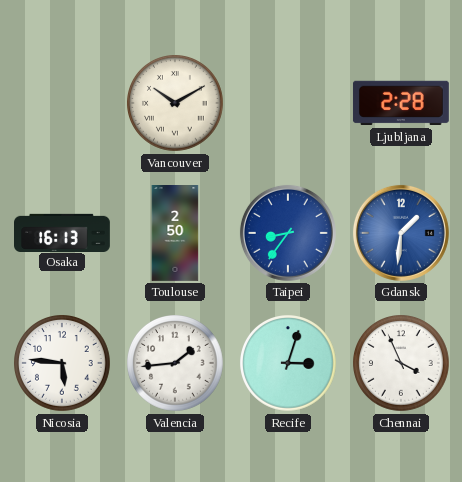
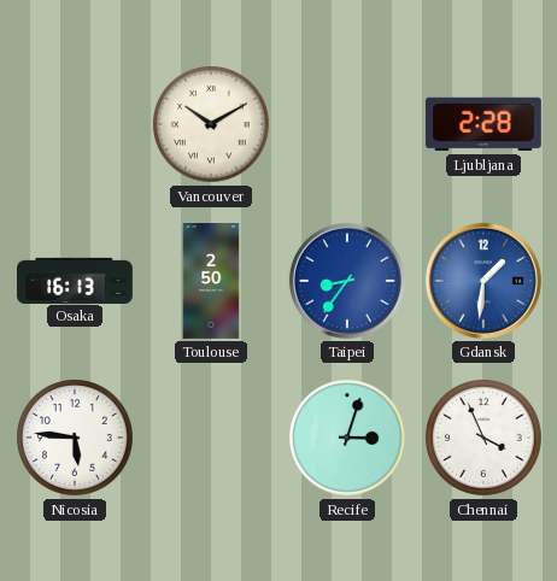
Valencia: 1:44 -> none (176, 364)
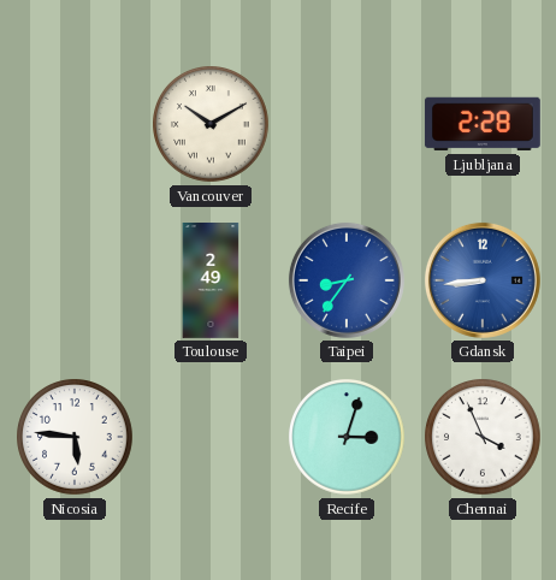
Osaka: 16:13 -> none (76, 280)
Toulouse: 2:50 -> 2:49 (211, 282)
Gdansk: 1:31 -> 8:44 (483, 280)
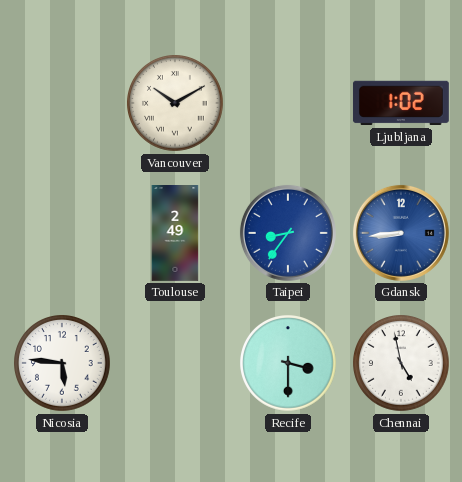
Ljubljana: 2:28 -> 1:02 (401, 103)
Recife: 3:03 -> 3:30 (289, 364)
Chennai: 3:56 -> 4:58 (402, 364)
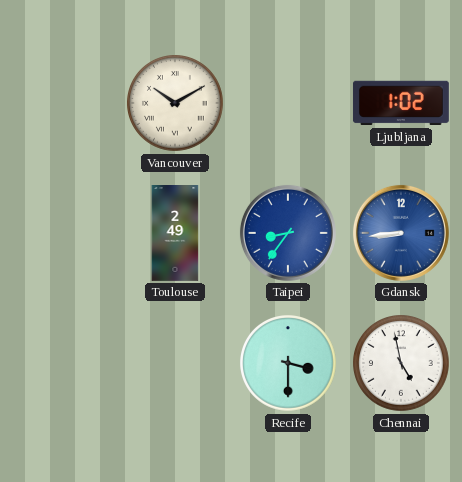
Nicosia: 5:46 -> none (63, 364)
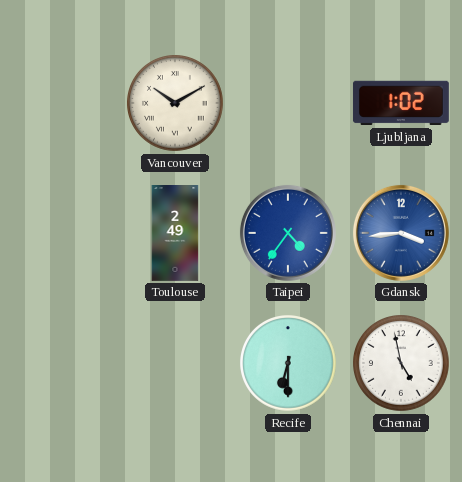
Taipei: 8:36 -> 4:36 (288, 233)
Gdansk: 8:44 -> 3:44 (401, 233)
Recife: 3:30 -> 6:30 (289, 364)
